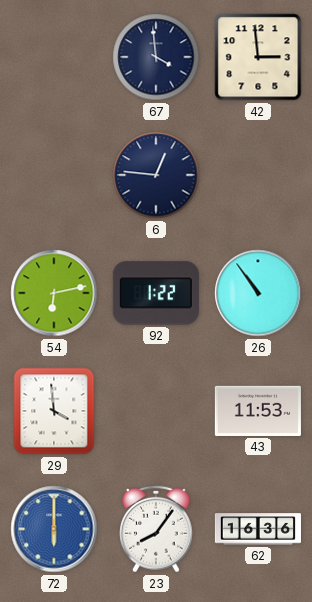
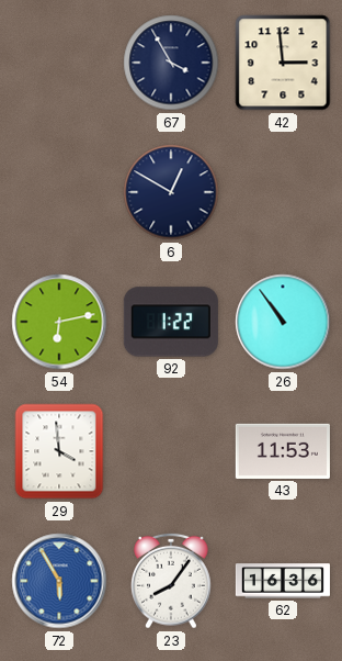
67: 3:59 -> 3:55 (171, 63)
6: 12:46 -> 12:50 (171, 192)
72: 6:00 -> 5:55 (59, 581)
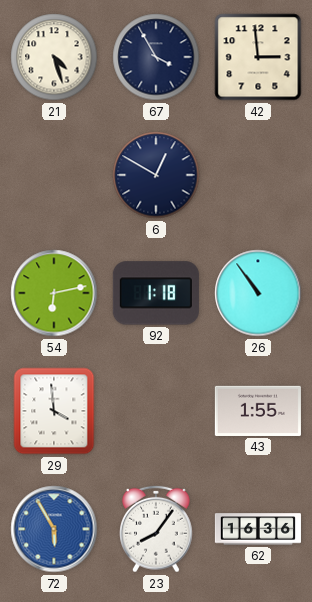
21: none -> 4:27 (54, 57)
92: 1:22 -> 1:18 (156, 293)
43: 11:53 -> 1:55 (258, 411)
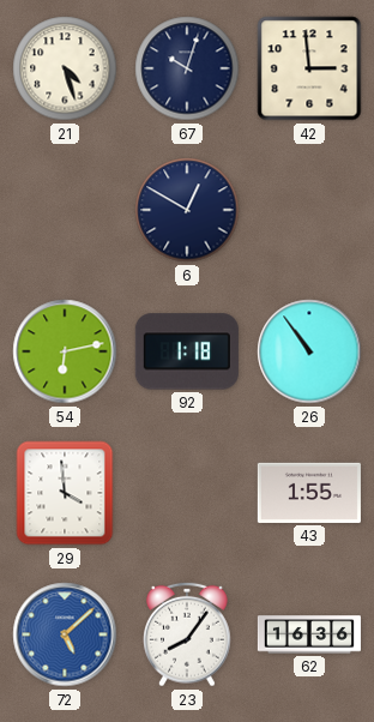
67: 3:55 -> 10:03 (187, 68)
72: 5:55 -> 5:08 (65, 634)
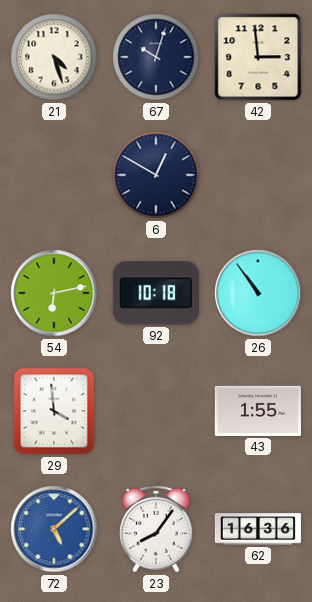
92: 1:18 -> 10:18 (156, 293)
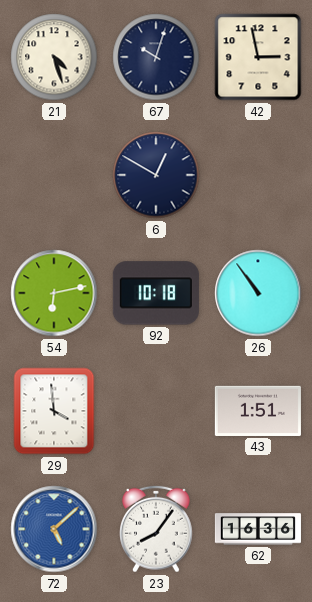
42: 2:59 -> 2:58 (258, 57)
43: 1:55 -> 1:51 (258, 411)
